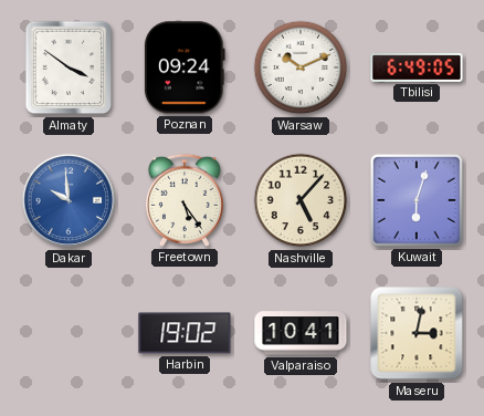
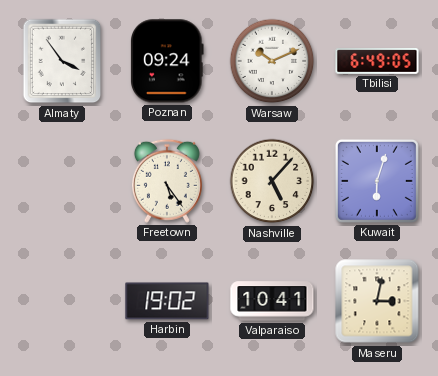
Almaty: 3:51 -> 3:54 (62, 61)
Dakar: 9:59 -> none (69, 200)
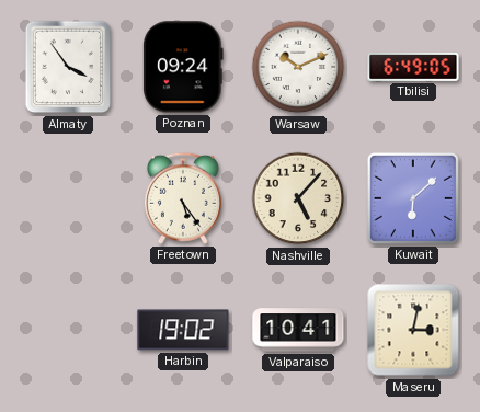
Kuwait: 6:03 -> 6:08 (413, 198)
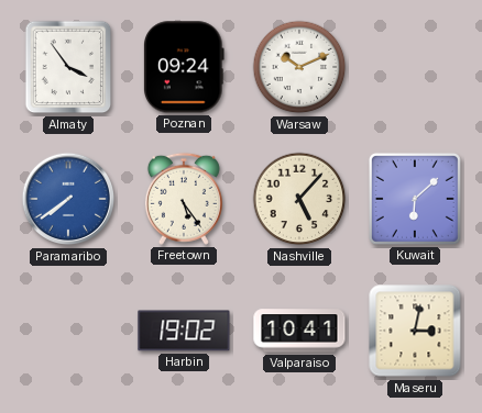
Tbilisi: 6:49 -> none (413, 67)
Paramaribo: none -> 7:39 (68, 199)
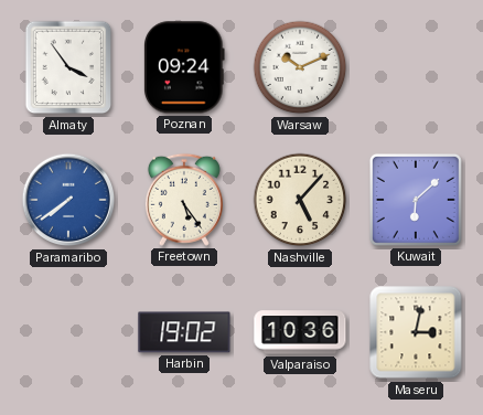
Valparaiso: 10:41 -> 10:36 (300, 332)
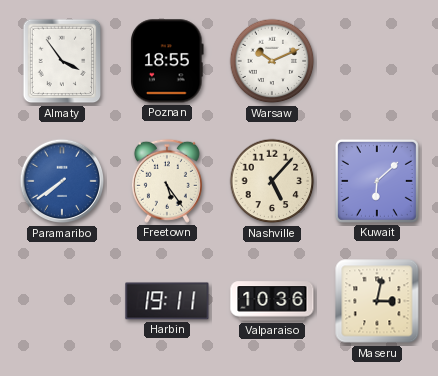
Poznan: 09:24 -> 18:55 (168, 61)
Harbin: 19:02 -> 19:11 (167, 301)
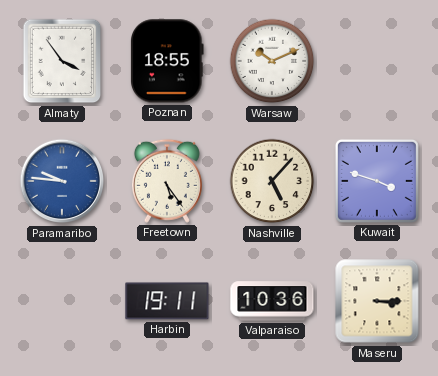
Paramaribo: 7:39 -> 9:46 (62, 181)
Kuwait: 6:08 -> 3:48 (377, 181)
Maseru: 3:02 -> 3:15 (377, 301)
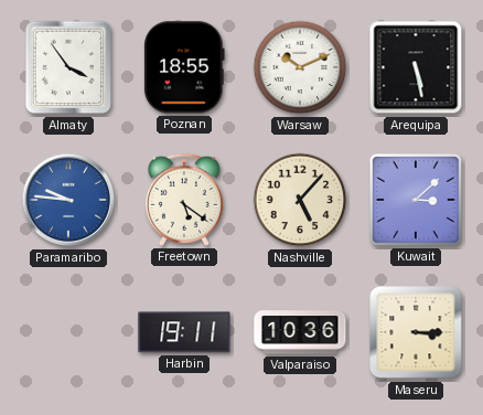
Arequipa: none -> 5:28 (416, 67)
Freetown: 5:24 -> 5:21 (184, 200)
Kuwait: 3:48 -> 3:08 (416, 200)
